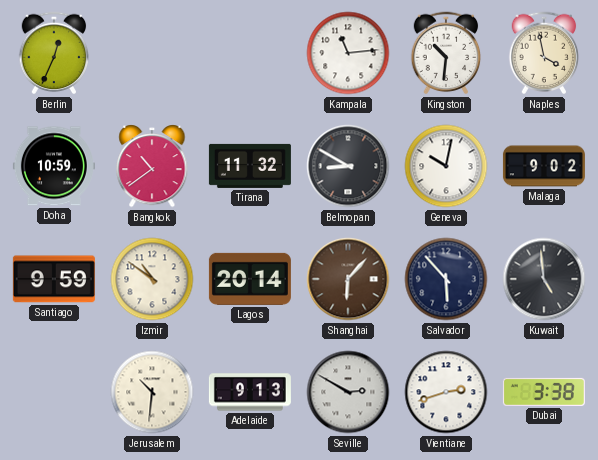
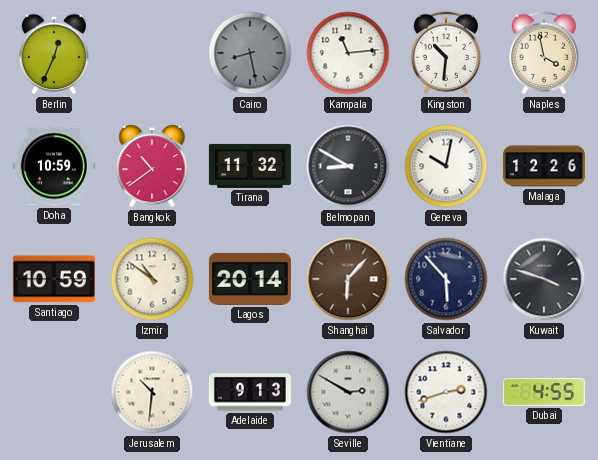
Cairo: none -> 8:28 (250, 53)
Malaga: 9:02 -> 12:26 (544, 166)
Santiago: 9:59 -> 10:59 (54, 279)
Kuwait: 4:59 -> 3:48 (544, 279)
Dubai: 3:38 -> 4:55 (544, 392)
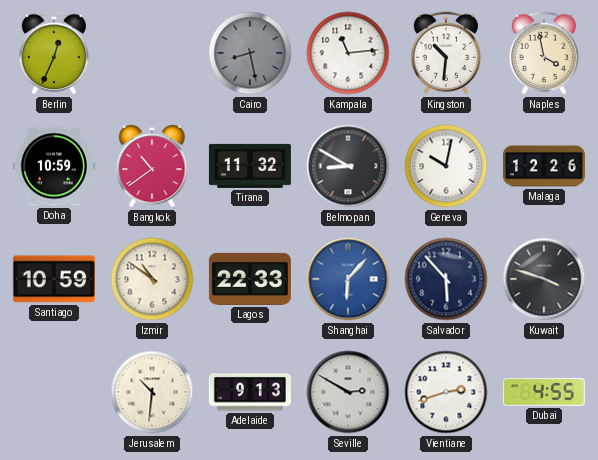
Lagos: 20:14 -> 22:33 (250, 279)
Shanghai dial: brown -> blue (348, 279)
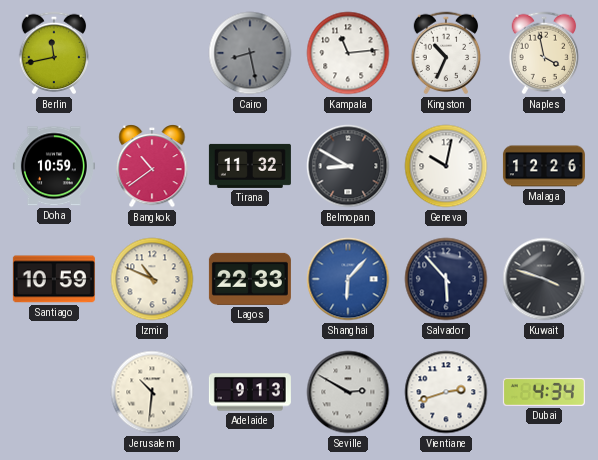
Berlin: 12:34 -> 11:43 (54, 53)
Kingston: 10:31 -> 10:34 (446, 53)
Izmir: 10:51 -> 10:49 (152, 279)
Dubai: 4:55 -> 4:34 (544, 392)
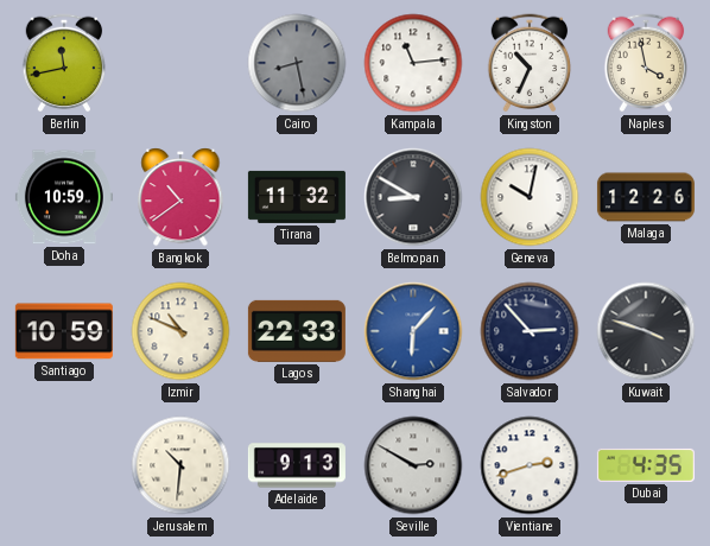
Salvador: 5:53 -> 2:53 (530, 331)
Dubai: 4:34 -> 4:35 (646, 465)
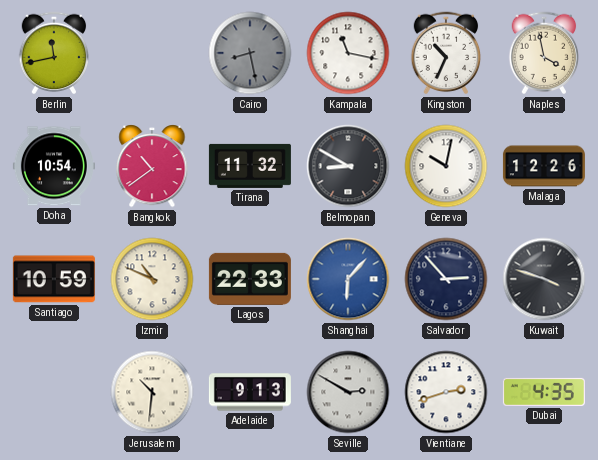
Kampala: 11:14 -> 11:17 (348, 53)
Doha: 10:59 -> 10:54 (54, 166)
